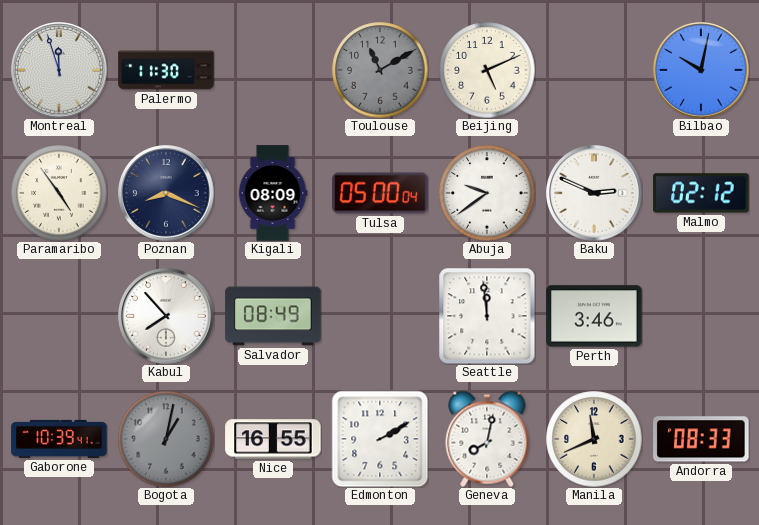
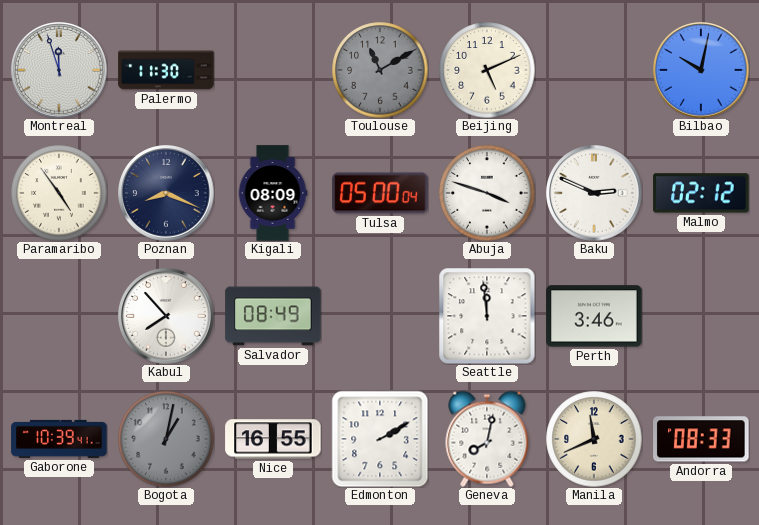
Abuja: 9:39 -> 3:48 (487, 193)
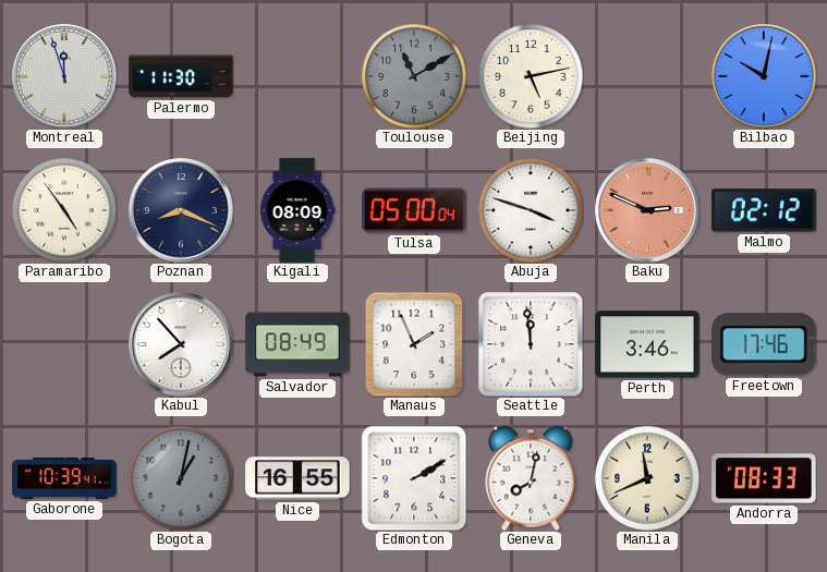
Beijing: 5:11 -> 5:13 (531, 76)
Baku dial: white -> salmon (647, 210)
Manaus: none -> 1:56 (414, 344)
Freetown: none -> 17:46 (765, 344)
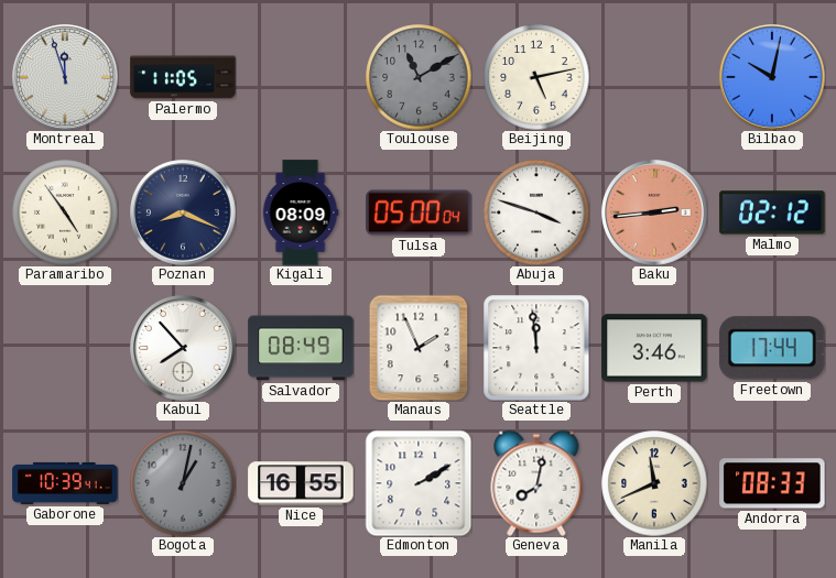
Palermo: 11:30 -> 11:05 (183, 77)
Baku: 2:49 -> 2:44 (654, 212)
Freetown: 17:46 -> 17:44 (773, 348)
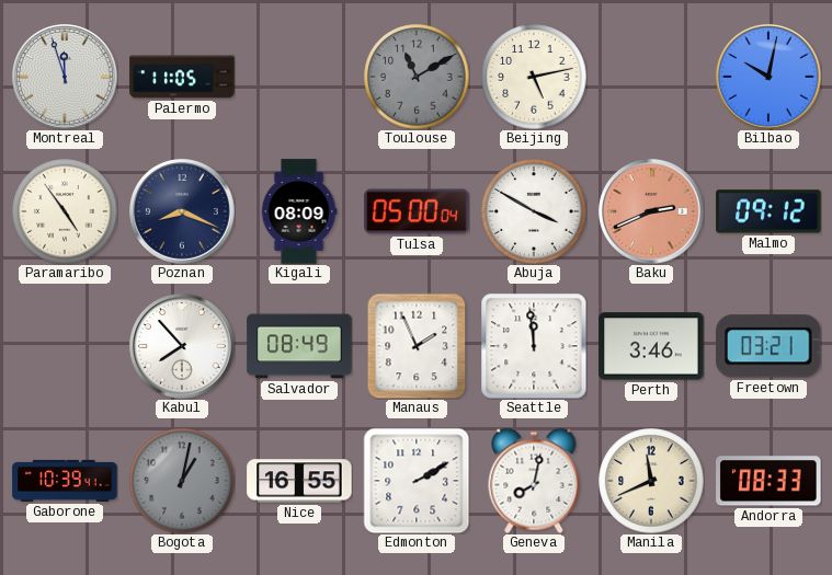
Abuja: 3:48 -> 3:50 (534, 211)
Baku: 2:44 -> 2:41 (651, 211)
Malmo: 02:12 -> 09:12 (768, 211)
Freetown: 17:44 -> 03:21 (770, 346)
